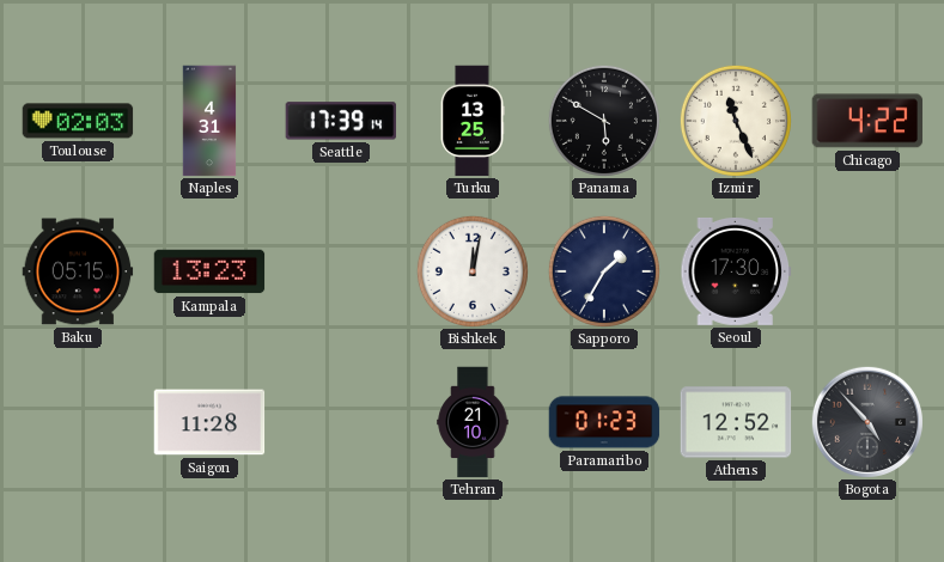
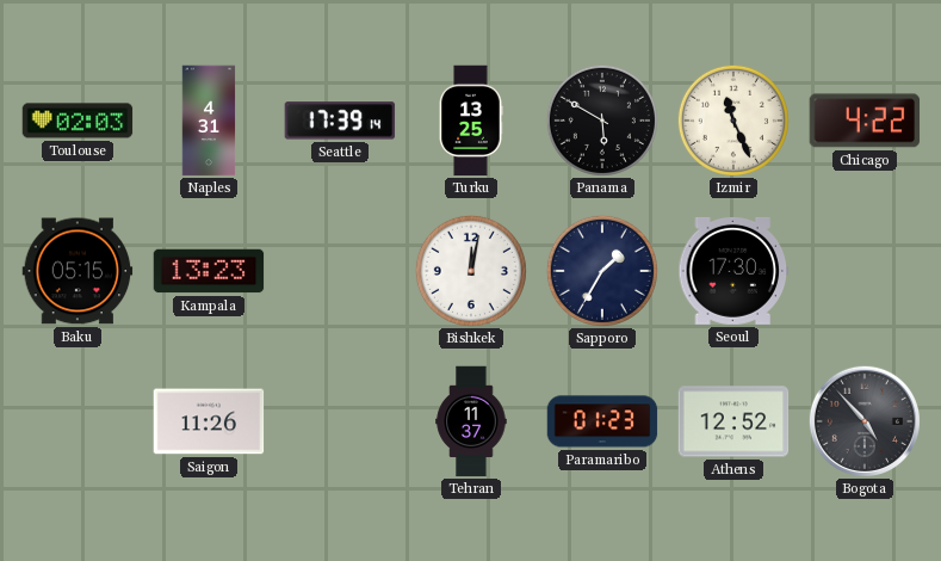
Saigon: 11:28 -> 11:26 (209, 421)
Tehran: 21:10 -> 11:37 (471, 421)
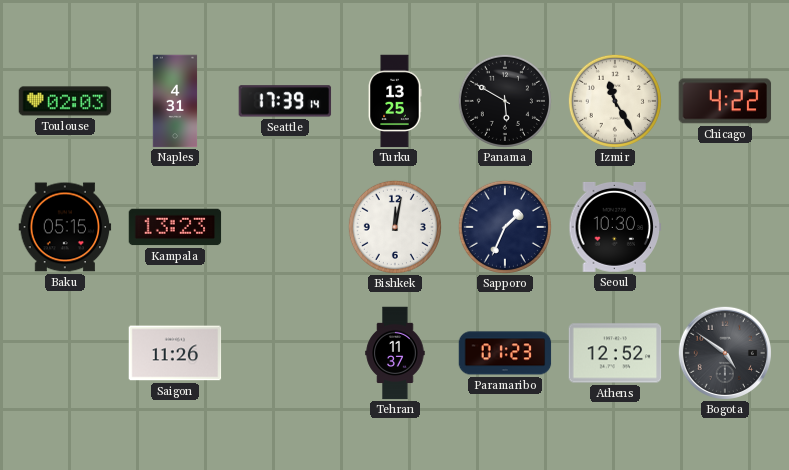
Izmir: 11:26 -> 11:25 (615, 101)
Sapporo: 1:35 -> 1:34 (505, 227)
Seoul: 17:30 -> 10:30 (615, 227)
Bogota: 4:53 -> 4:51 (725, 353)
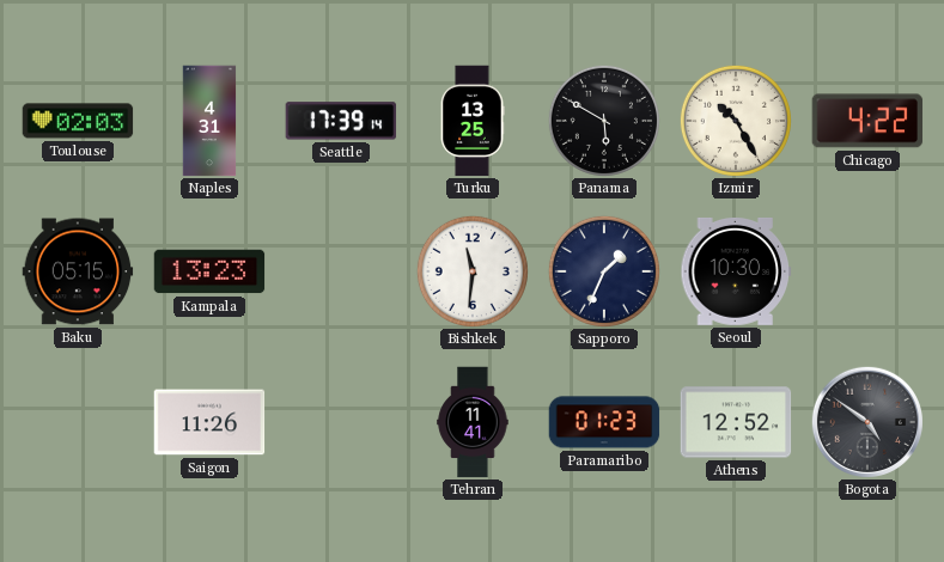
Izmir: 11:25 -> 10:25 (736, 121)
Bishkek: 12:02 -> 11:31 (473, 271)
Tehran: 11:37 -> 11:41 (473, 422)
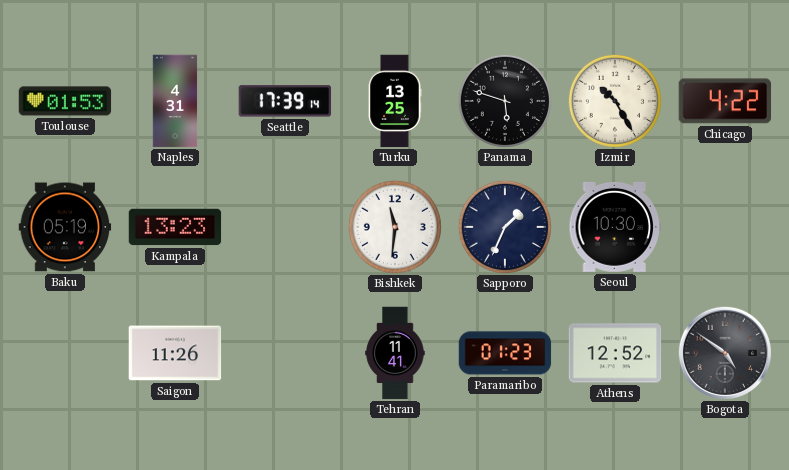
Toulouse: 02:03 -> 01:53 (65, 101)
Panama: 5:50 -> 5:48 (505, 101)
Baku: 05:15 -> 05:19 (65, 227)
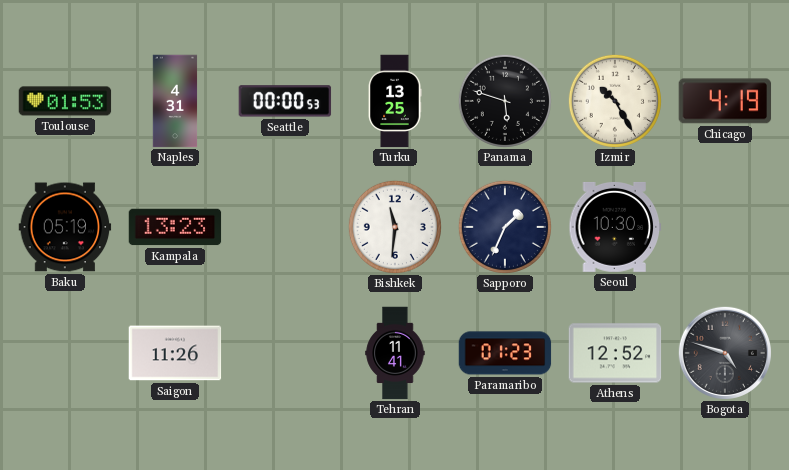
Seattle: 17:39 -> 00:00 (285, 101)
Chicago: 4:22 -> 4:19 (725, 101)
Bogota: 4:51 -> 4:48 (725, 353)
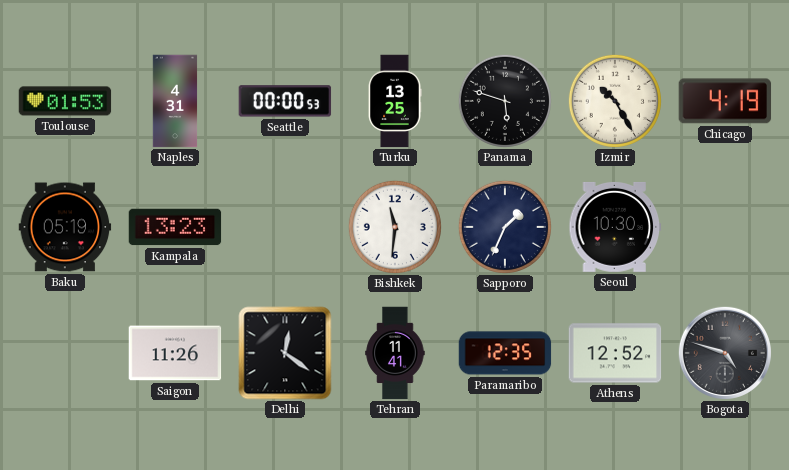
Delhi: none -> 12:21 (285, 353)
Paramaribo: 01:23 -> 12:35 (505, 353)
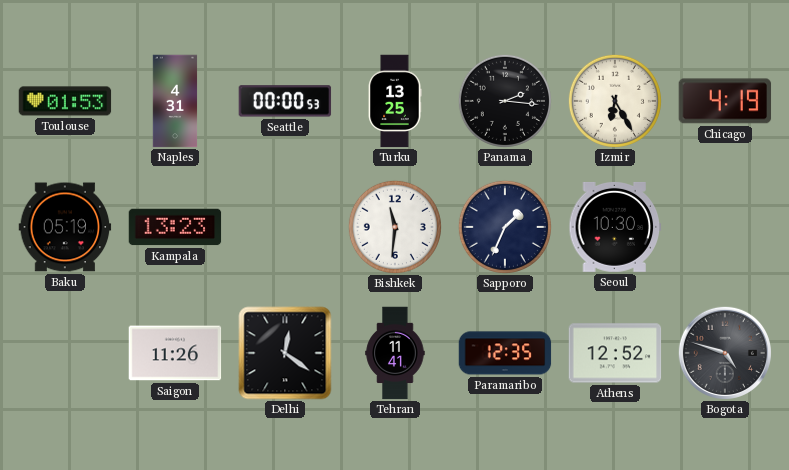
Panama: 5:48 -> 2:16 (505, 101)
Izmir: 10:25 -> 6:25 (615, 101)
